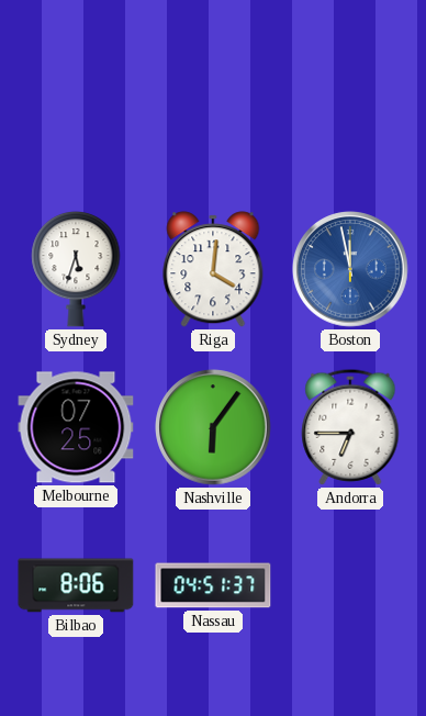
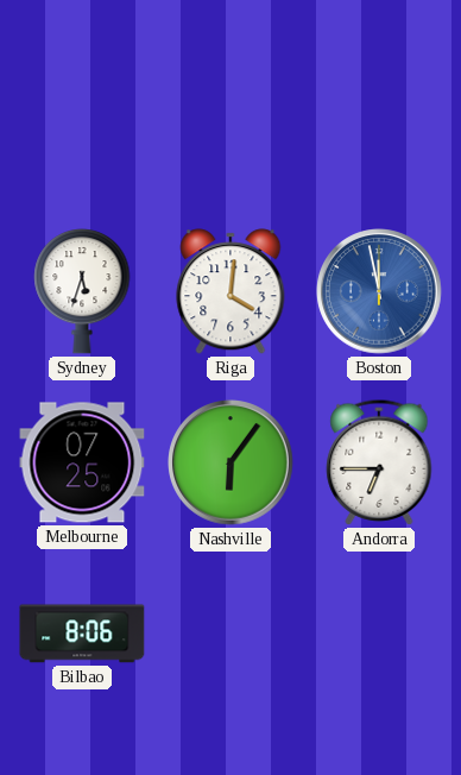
Nassau: 04:51 -> none (213, 585)
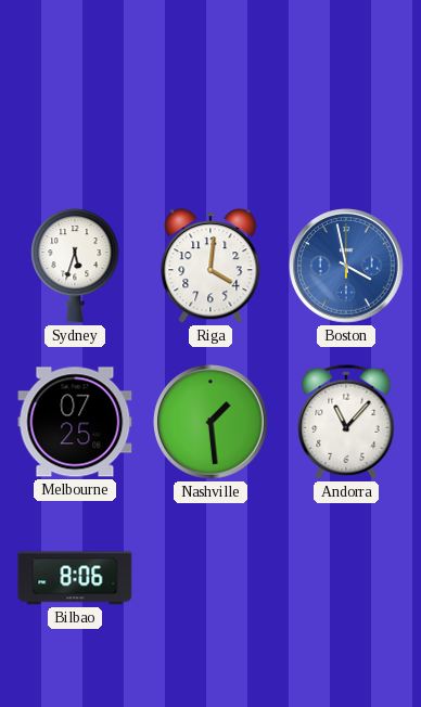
Boston: 11:58 -> 3:58 (346, 266)
Nashville: 6:06 -> 1:29 (210, 422)
Andorra: 6:45 -> 11:07 (346, 422)
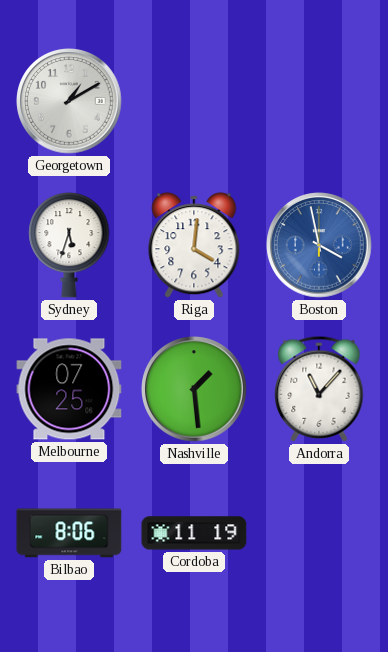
Georgetown: none -> 1:10 (69, 101)
Cordoba: none -> 11:19 (194, 533)
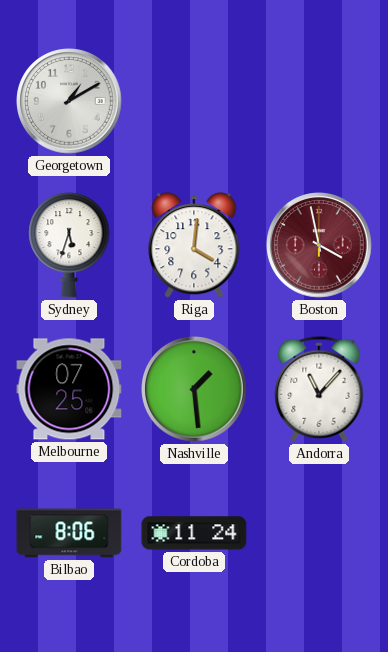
Boston dial: blue -> burgundy (319, 245)
Cordoba: 11:19 -> 11:24 (194, 533)
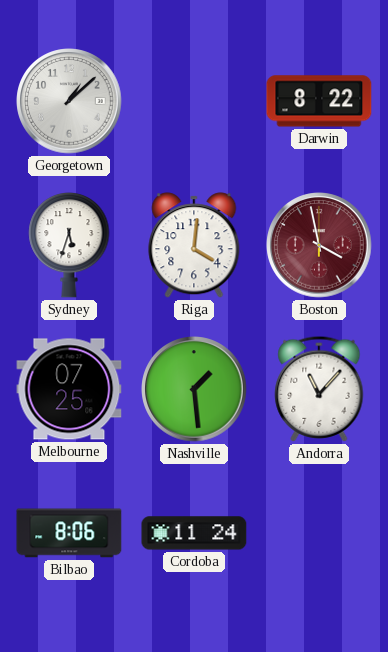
Georgetown: 1:10 -> 1:08 (69, 101)
Darwin: none -> 8:22 (319, 101)
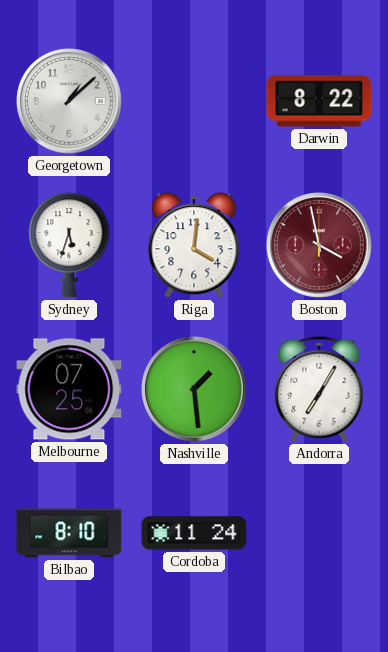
Andorra: 11:07 -> 7:05 (319, 389)
Bilbao: 8:06 -> 8:10 (69, 533)
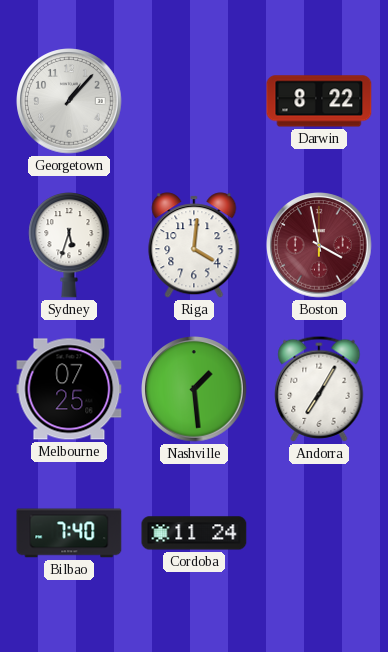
Georgetown: 1:08 -> 1:07 (69, 101)
Bilbao: 8:10 -> 7:40 (69, 533)
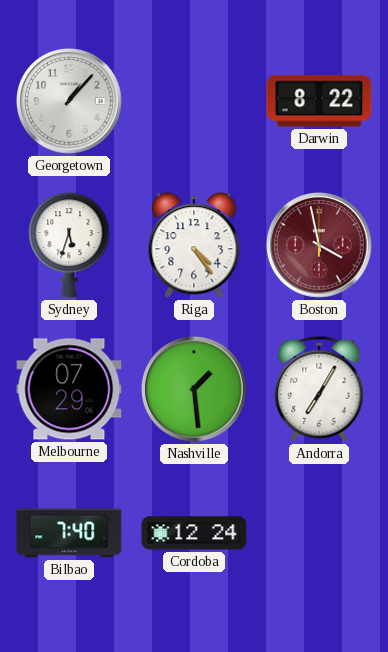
Riga: 4:01 -> 4:24 (194, 245)
Melbourne: 07:25 -> 07:29 (69, 389)
Cordoba: 11:24 -> 12:24 (194, 533)
